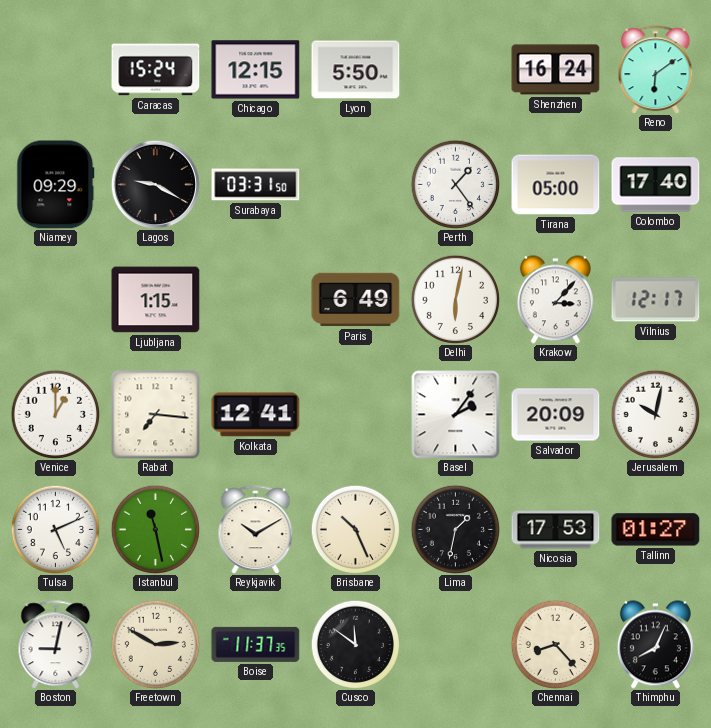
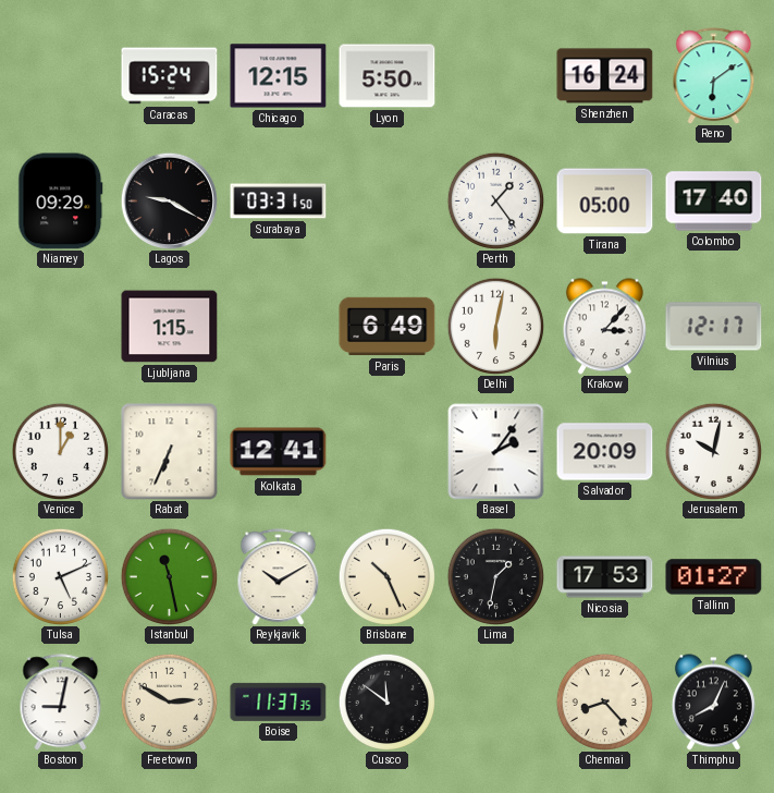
Rabat: 7:16 -> 6:34 (170, 452)
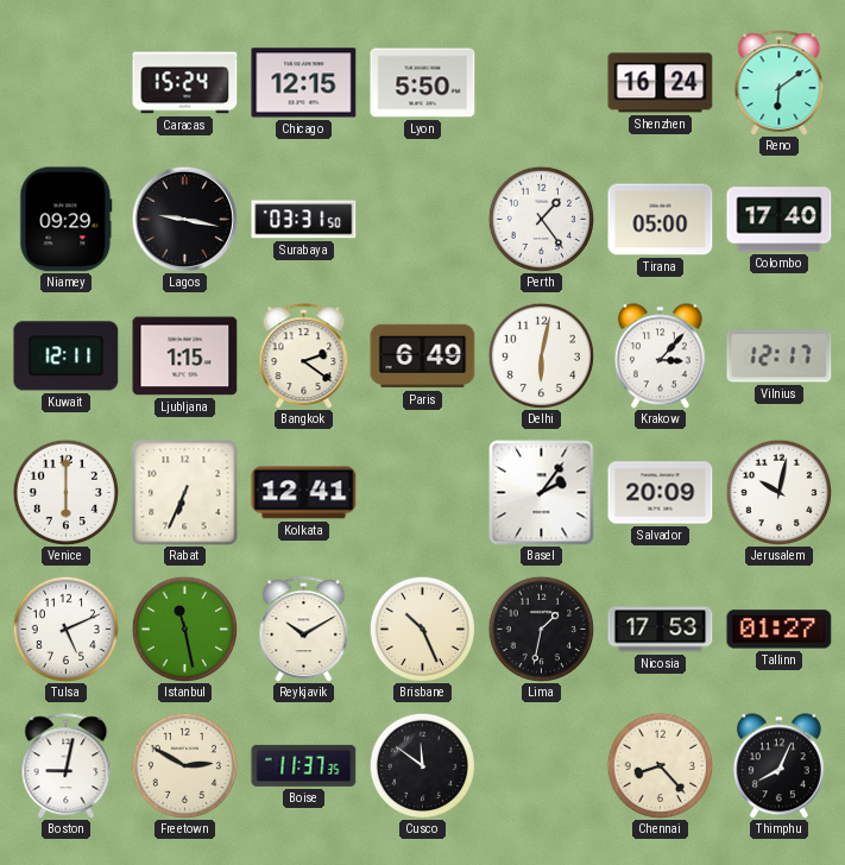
Lagos: 9:20 -> 9:17 (184, 219)
Kuwait: none -> 12:11 (67, 356)
Bangkok: none -> 2:21 (304, 356)
Venice: 1:00 -> 6:00 (65, 492)
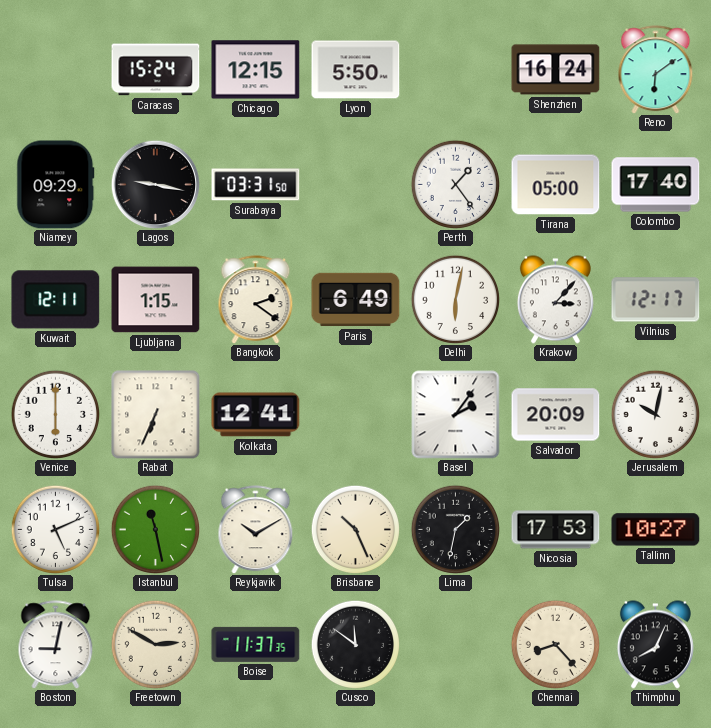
Tallinn: 01:27 -> 10:27 (656, 530)
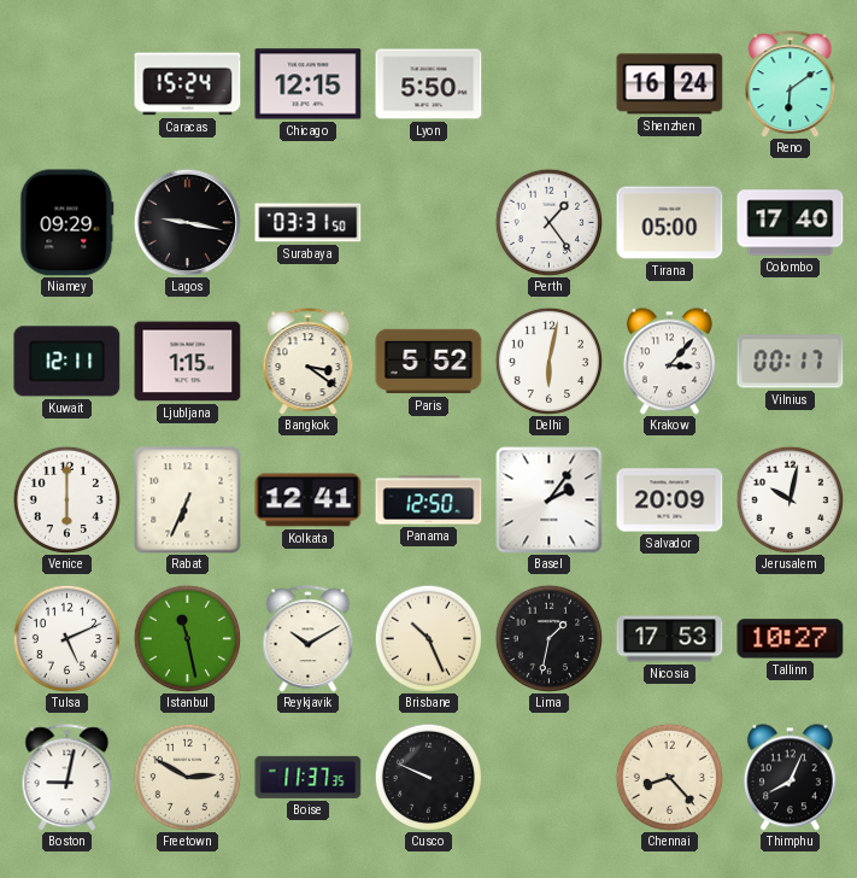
Bangkok: 2:21 -> 3:21 (309, 362)
Paris: 6:49 -> 5:52 (429, 362)
Vilnius: 12:17 -> 00:17 (791, 362)
Panama: none -> 12:50 (429, 501)
Cusco: 11:51 -> 9:49 (428, 777)
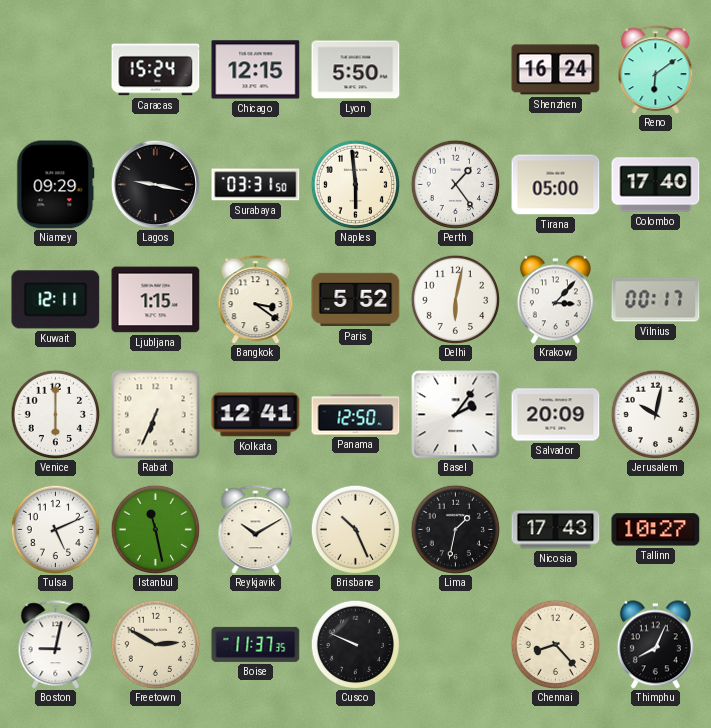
Naples: none -> 5:59 (355, 184)
Nicosia: 17:53 -> 17:43 (556, 530)
